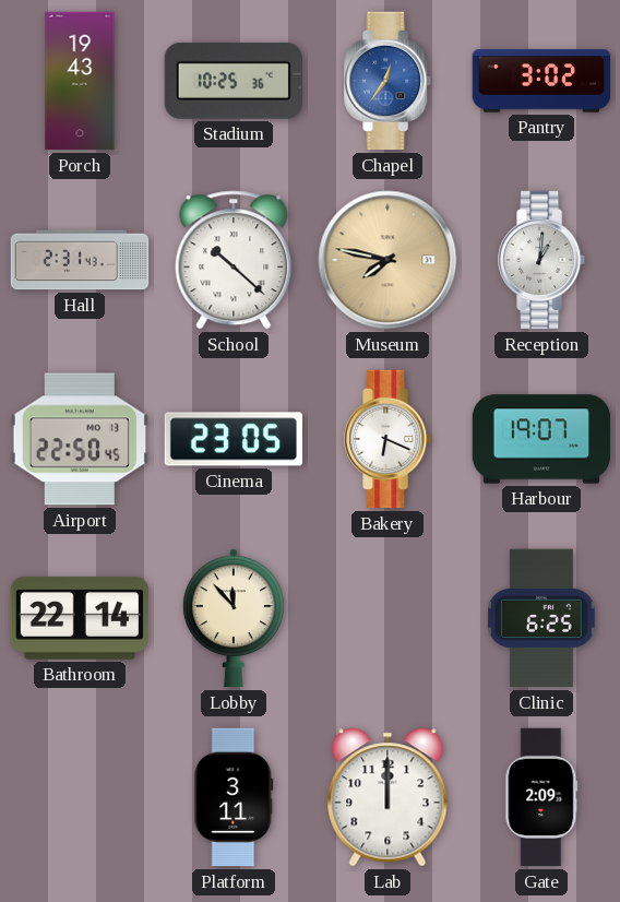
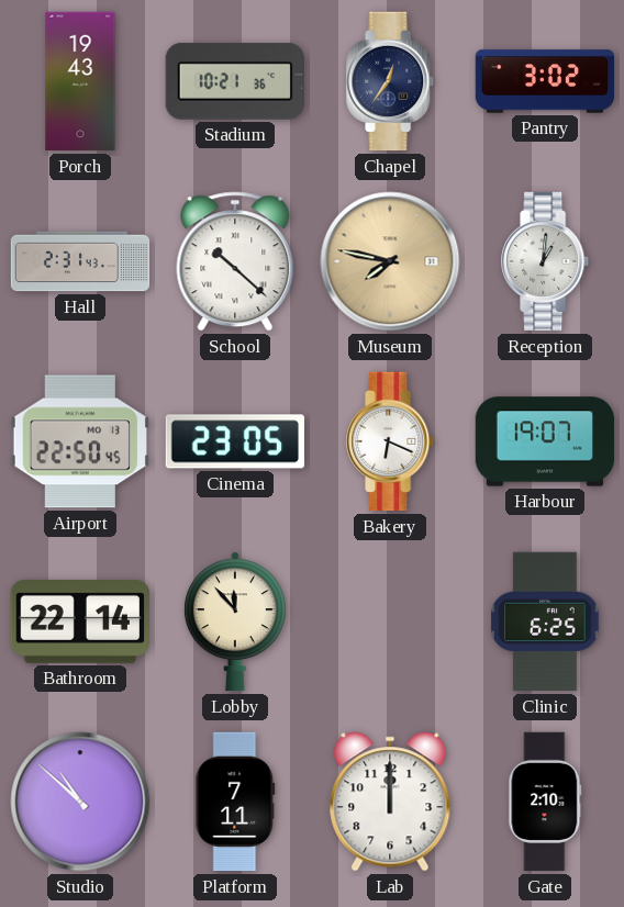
Stadium: 10:25 -> 10:21 (234, 81)
Chapel dial: blue -> navy (391, 81)
Studio: none -> 10:52 (80, 802)
Platform: 3:11 -> 7:11 (235, 802)
Gate: 2:09 -> 2:10 (545, 802)
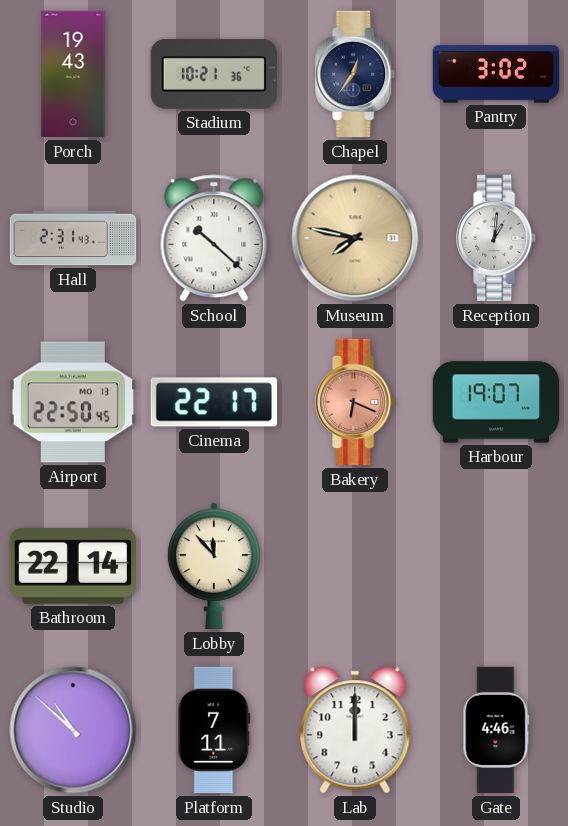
Cinema: 23:05 -> 22:17 (214, 402)
Bakery dial: white -> salmon (356, 402)
Clinic: 6:25 -> none (545, 622)
Gate: 2:10 -> 4:46 (496, 730)
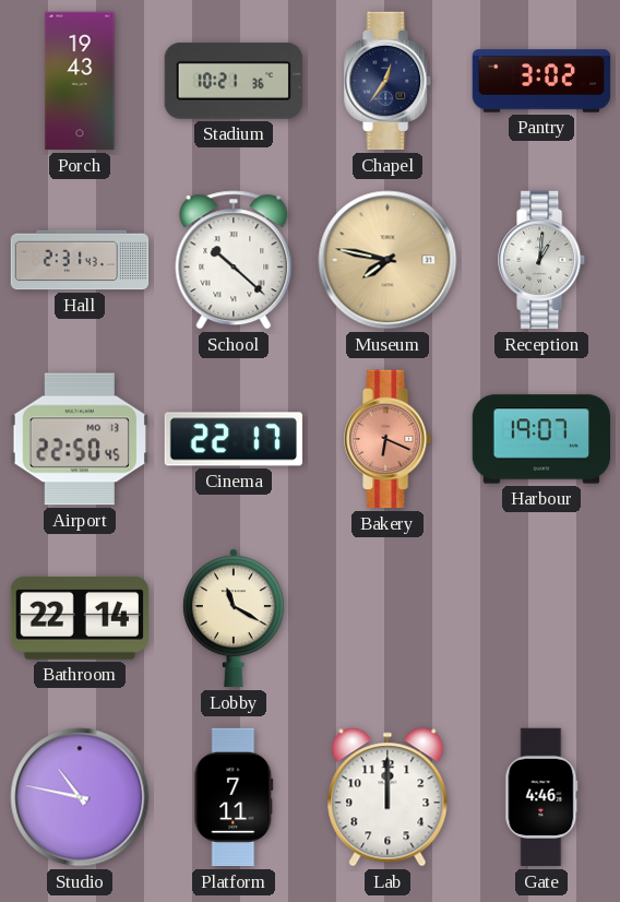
Lobby: 11:53 -> 11:20 (234, 618)
Studio: 10:52 -> 10:47 (80, 797)
